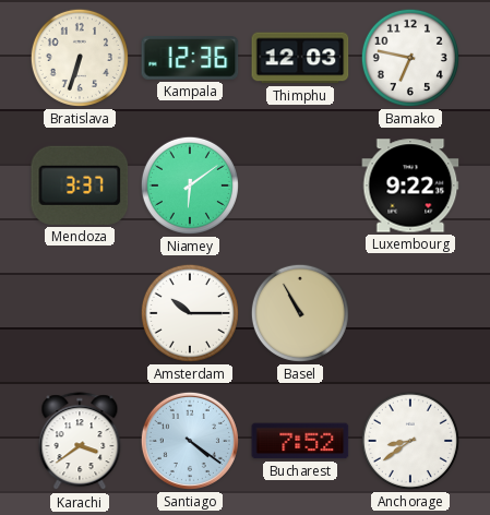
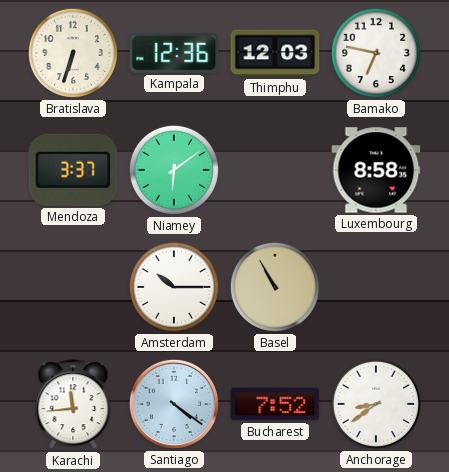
Luxembourg: 9:22 -> 8:58 (376, 170)
Karachi: 3:39 -> 11:44 (73, 405)
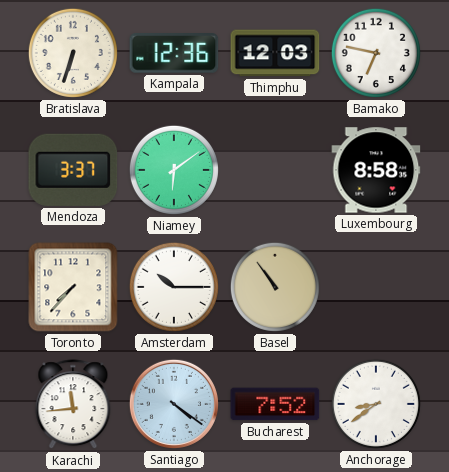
Toronto: none -> 7:37 (73, 287)
Basel: 10:55 -> 10:54 (275, 287)
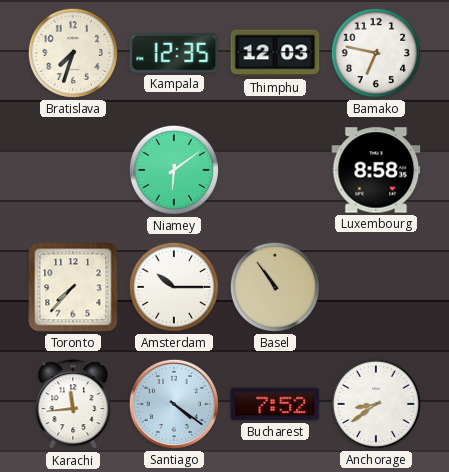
Bratislava: 6:33 -> 7:33 (73, 53)
Kampala: 12:36 -> 12:35 (174, 54)
Mendoza: 3:37 -> none (73, 170)
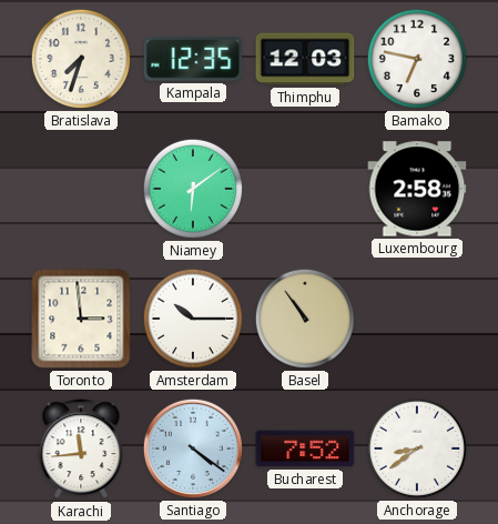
Luxembourg: 8:58 -> 2:58 (417, 189)
Toronto: 7:37 -> 2:59 (81, 319)
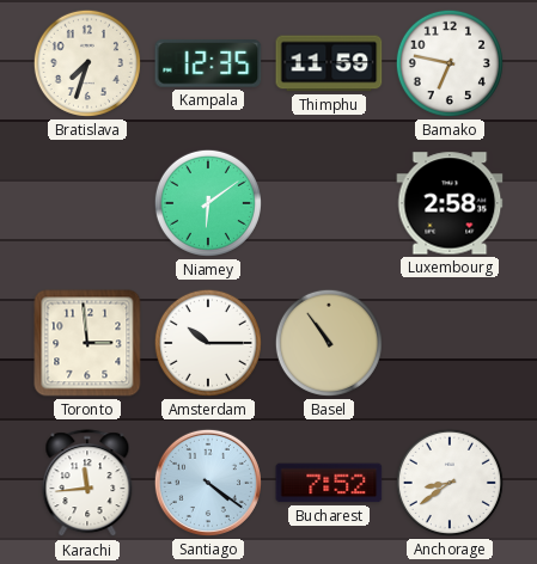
Thimphu: 12:03 -> 11:59 (329, 63)
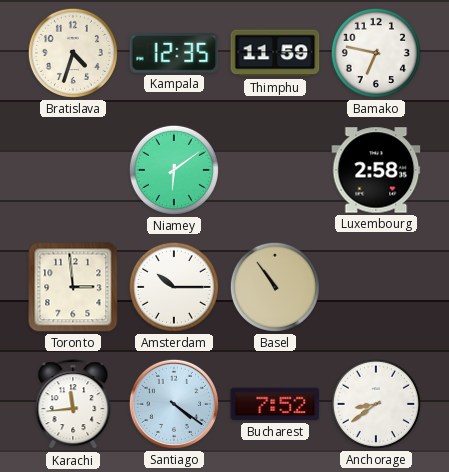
Bratislava: 7:33 -> 4:33 (73, 53)
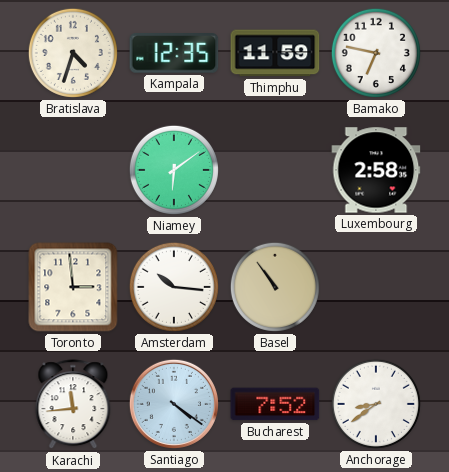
Amsterdam: 10:15 -> 10:16 (174, 287)
